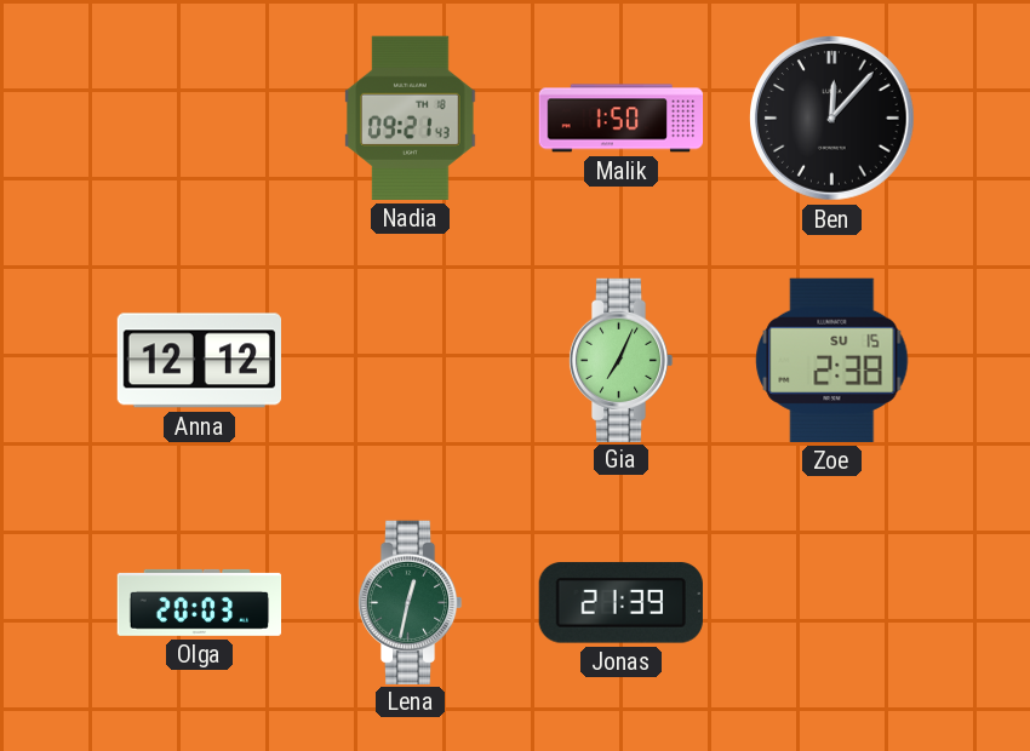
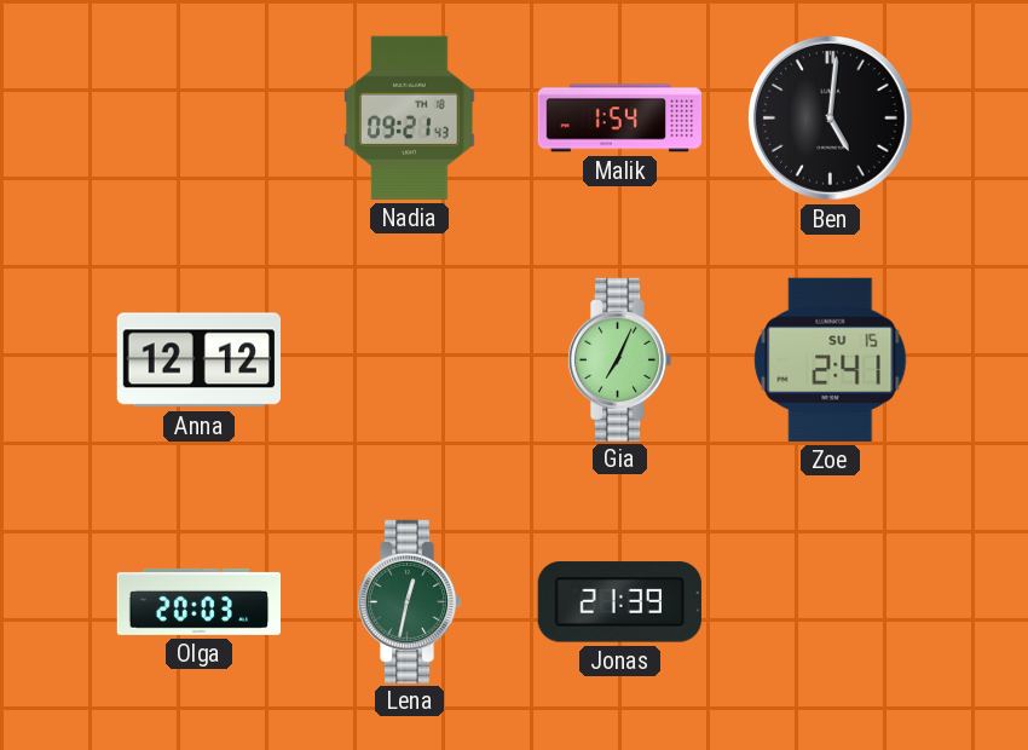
Malik: 1:50 -> 1:54 (620, 119)
Ben: 12:07 -> 5:01 (831, 119)
Zoe: 2:38 -> 2:41 (831, 359)
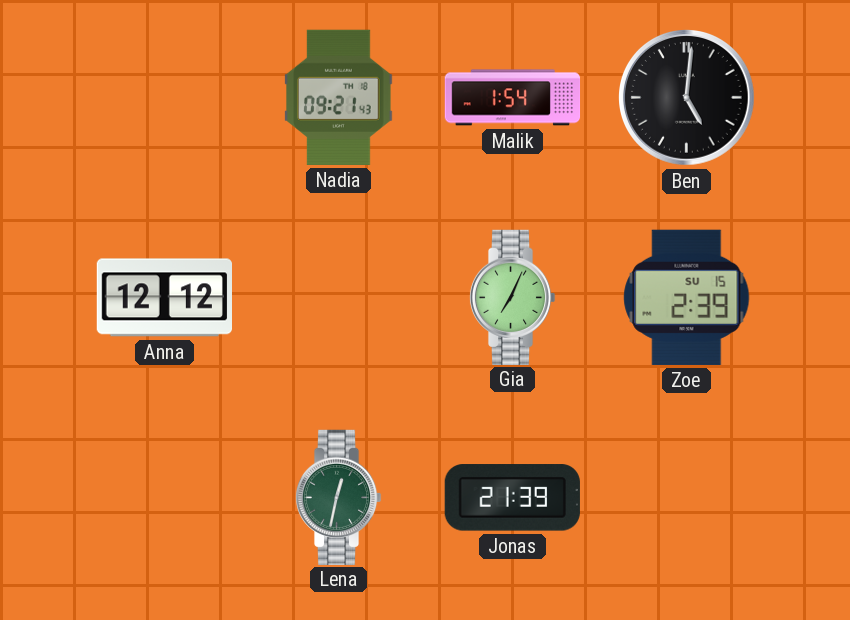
Zoe: 2:41 -> 2:39 (687, 297)
Olga: 20:03 -> none (198, 601)
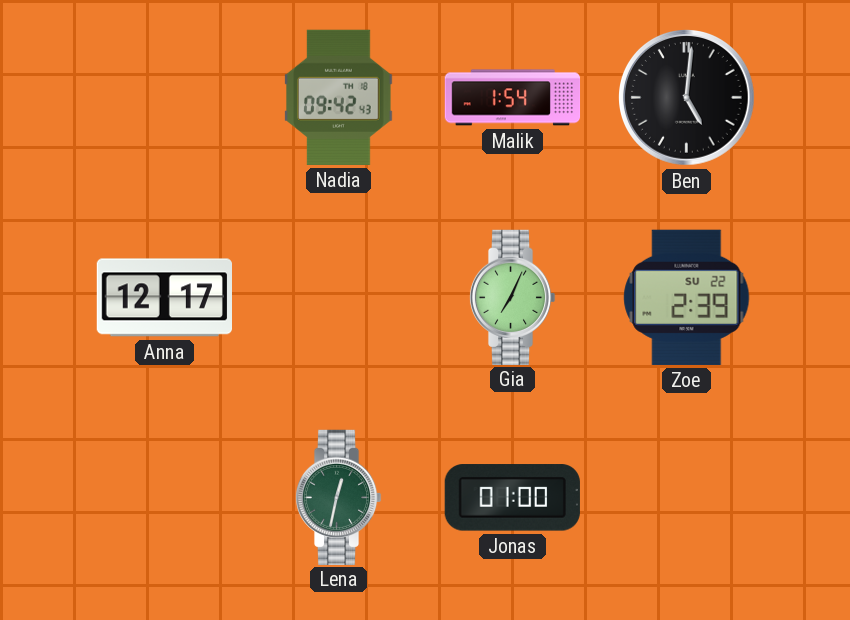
Nadia: 09:21 -> 09:42 (339, 97)
Anna: 12:12 -> 12:17 (164, 298)
Zoe date: SU 15 -> SU 22 (687, 297)
Jonas: 21:39 -> 01:00 (512, 498)
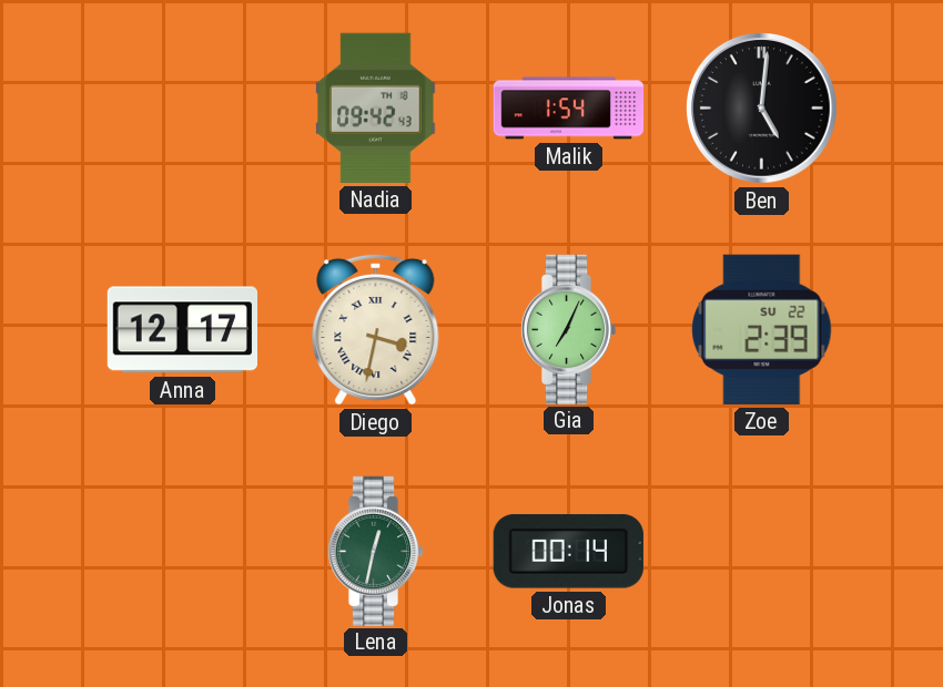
Diego: none -> 3:32 (376, 329)
Jonas: 01:00 -> 00:14 (568, 552)
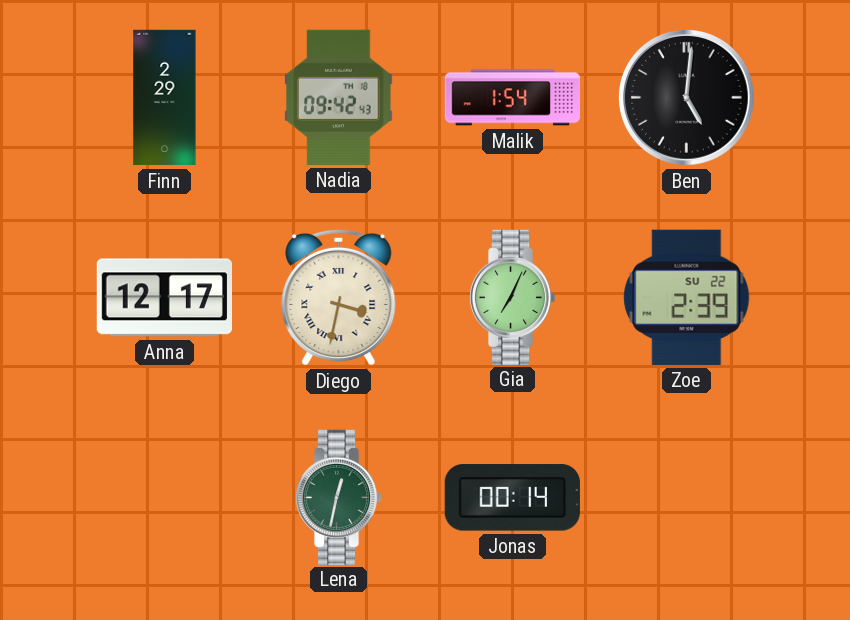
Finn: none -> 2:29 (165, 98)
